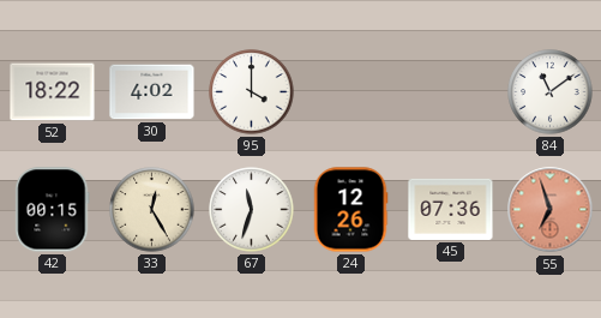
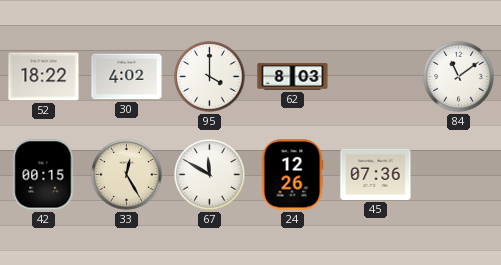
62: none -> 8:03 (293, 77)
67: 11:33 -> 11:50 (210, 175)
55: 6:57 -> none (551, 210)
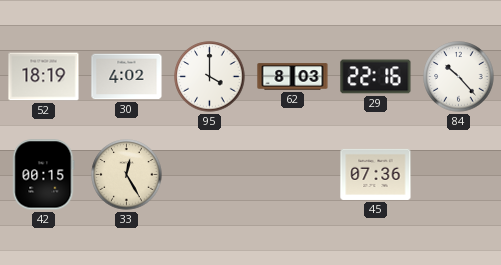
52: 18:22 -> 18:19 (44, 77)
29: none -> 22:16 (376, 77)
84: 11:09 -> 10:23 (459, 77)
67: 11:50 -> none (210, 175)
24: 12:26 -> none (292, 175)
